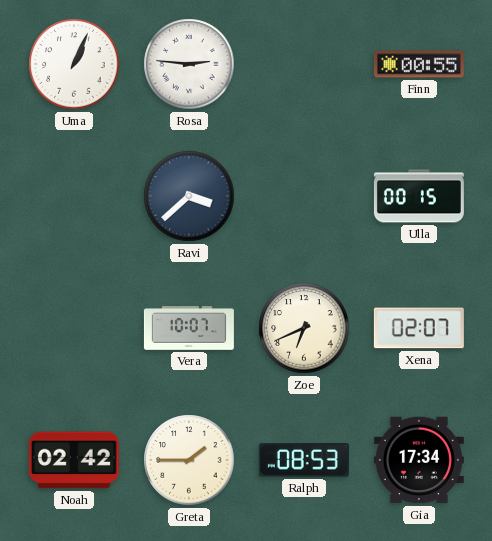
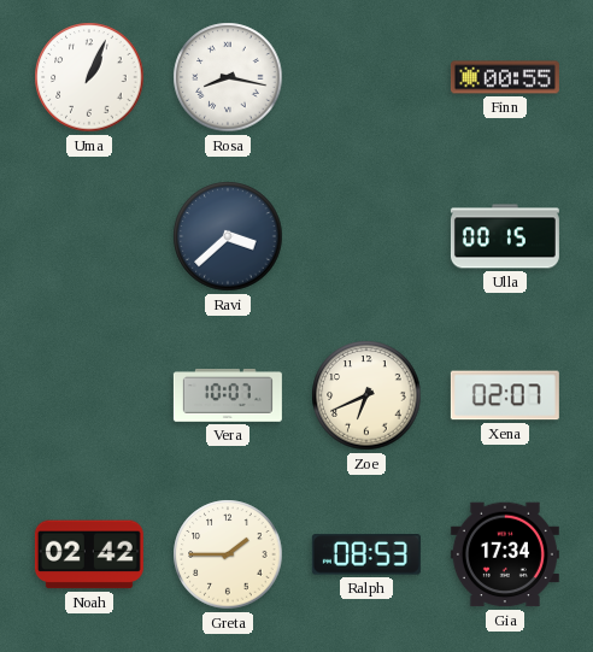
Rosa: 2:46 -> 8:17 (228, 77)
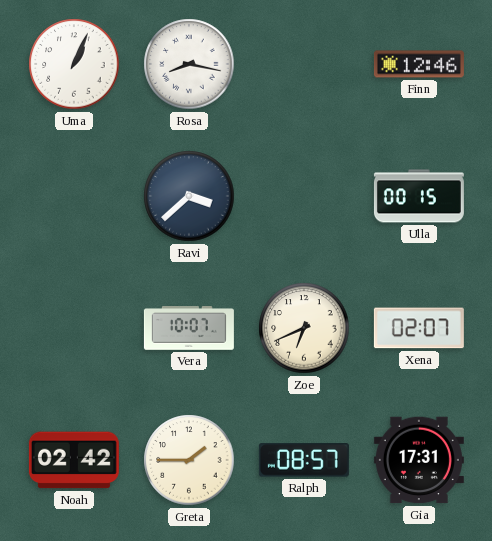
Finn: 00:55 -> 12:46 (419, 64)
Ralph: 08:53 -> 08:57 (304, 460)
Gia: 17:34 -> 17:31 (419, 460)
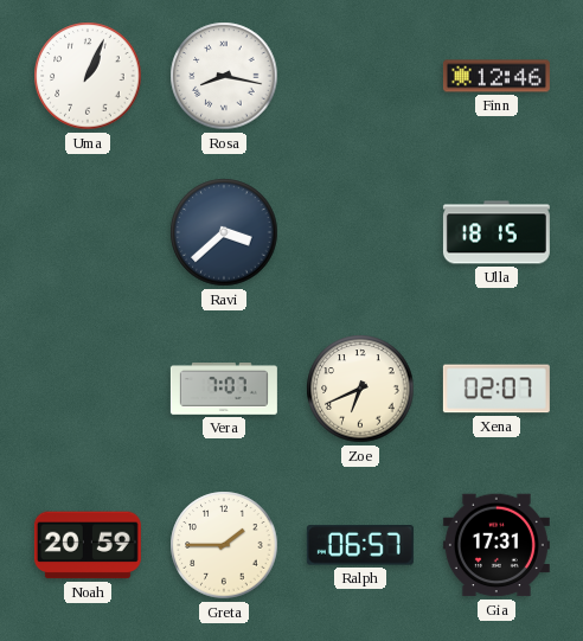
Ulla: 00:15 -> 18:15 (496, 232)
Vera: 10:07 -> 7:07 (224, 390)
Noah: 02:42 -> 20:59 (88, 545)
Ralph: 08:57 -> 06:57 (360, 545)
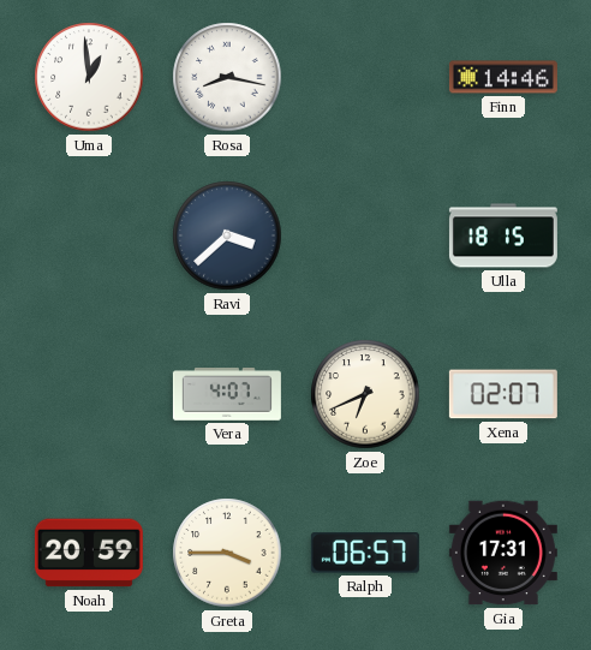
Uma: 1:04 -> 12:59 (89, 77)
Finn: 12:46 -> 14:46 (503, 77)
Vera: 7:07 -> 4:07 (227, 395)
Greta: 1:45 -> 3:45 (227, 553)
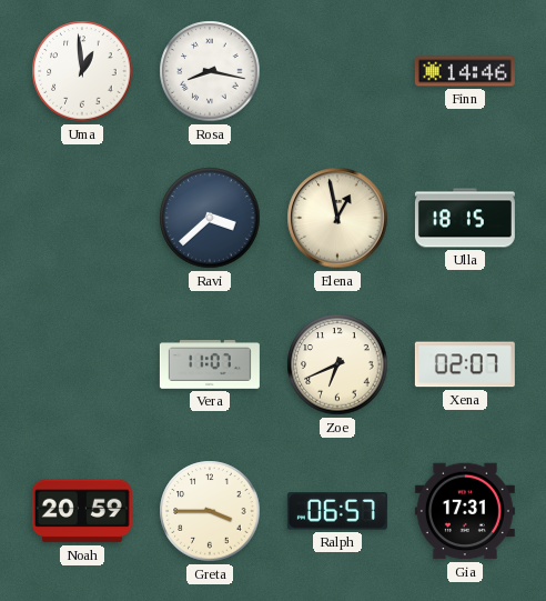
Elena: none -> 12:58 (337, 218)
Vera: 4:07 -> 11:07 (210, 365)
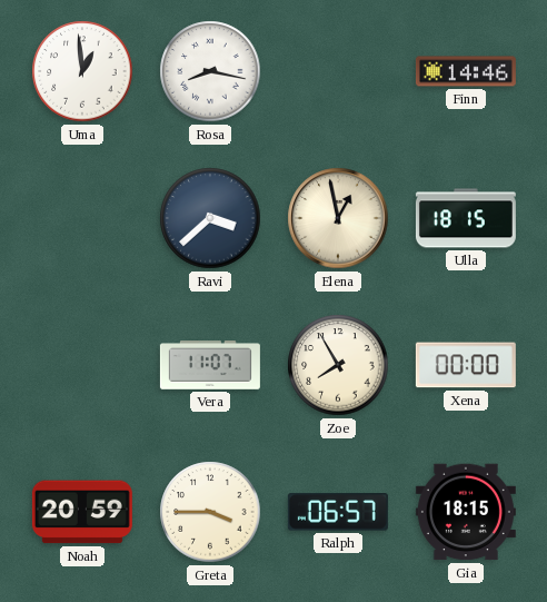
Zoe: 6:41 -> 7:55 (338, 365)
Xena: 02:07 -> 00:00 (466, 365)
Gia: 17:31 -> 18:15 (466, 512)
